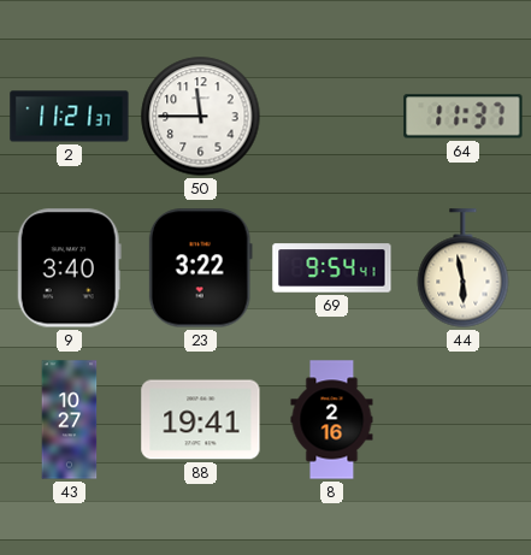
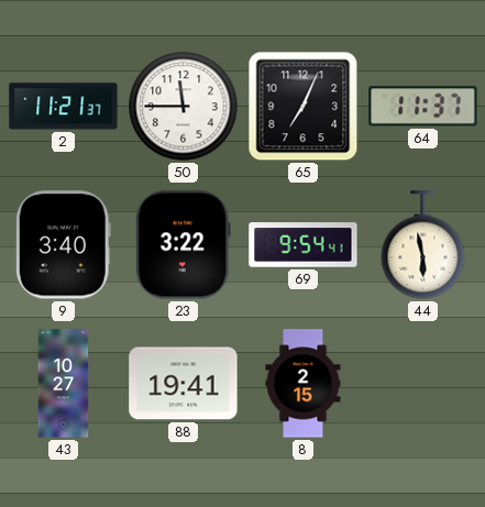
65: none -> 7:04 (304, 107)
8: 2:16 -> 2:15 (304, 384)
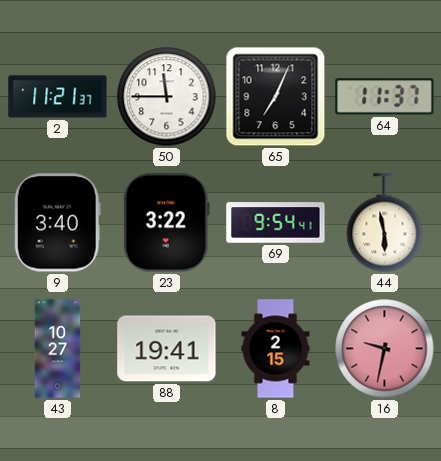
16: none -> 9:32 (385, 349)
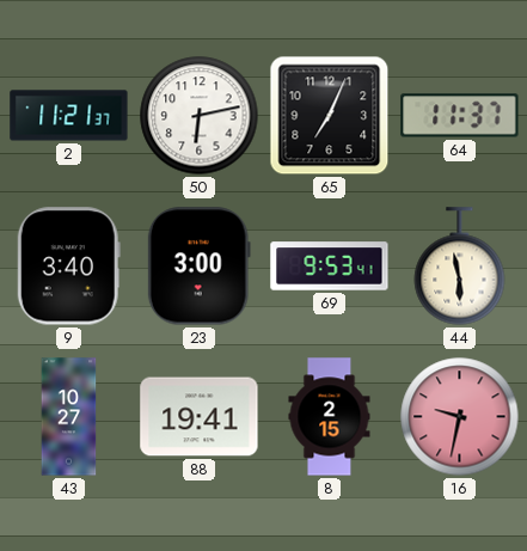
50: 11:45 -> 6:13 (200, 116)
23: 3:22 -> 3:00 (198, 267)
69: 9:54 -> 9:53 (330, 267)
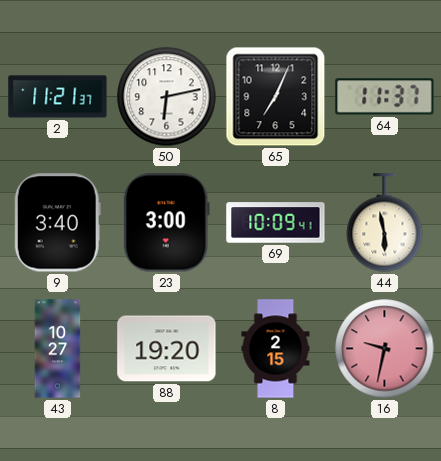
69: 9:53 -> 10:09 (276, 223)
88: 19:41 -> 19:20 (167, 349)
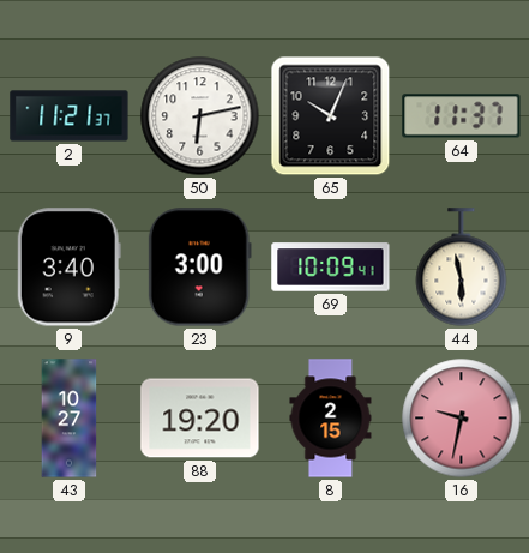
65: 7:04 -> 10:04 (331, 116)
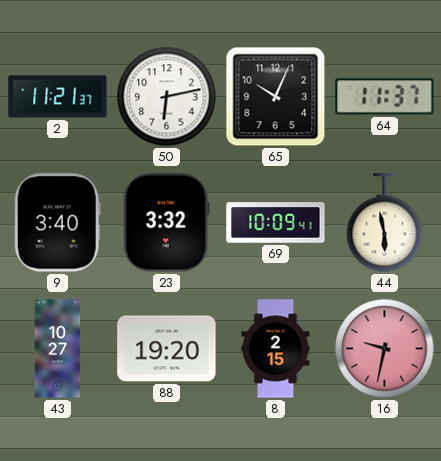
23: 3:00 -> 3:32 (166, 223)
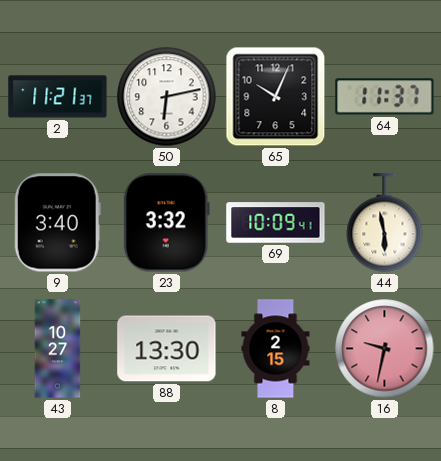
88: 19:20 -> 13:30 (167, 349)
